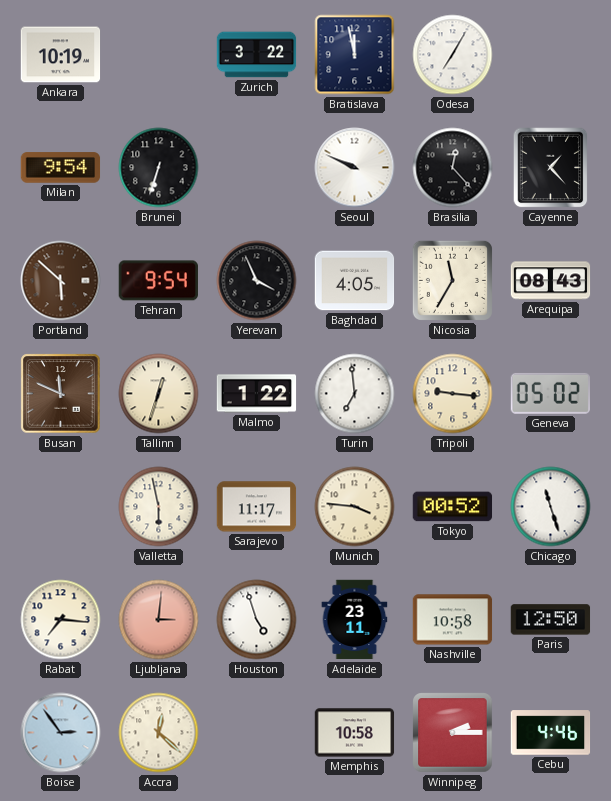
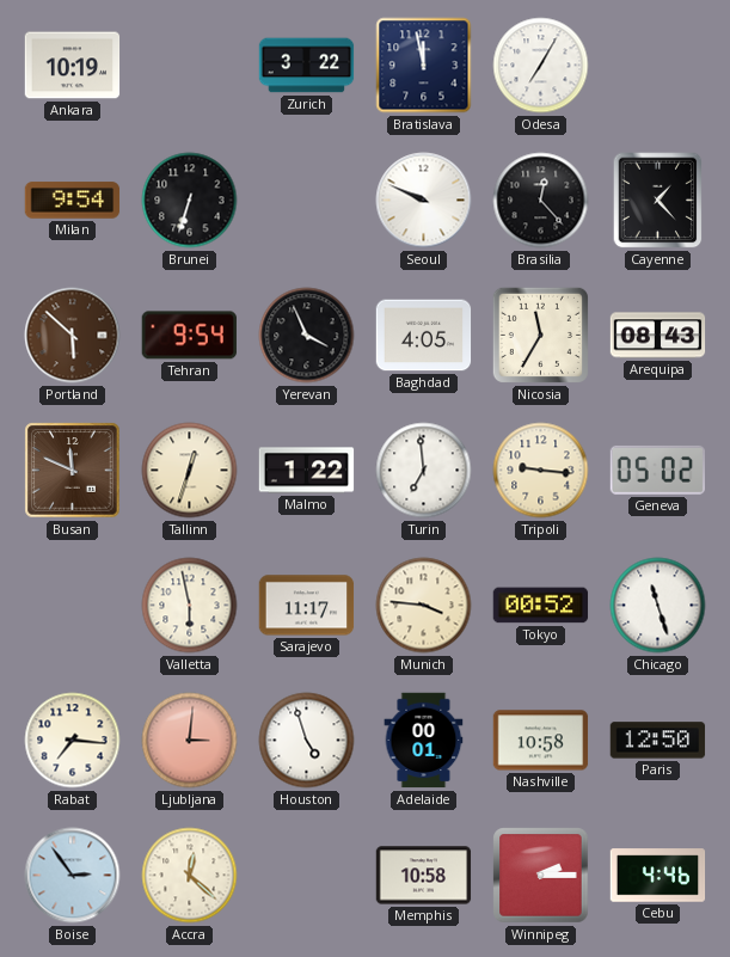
Adelaide: 23:11 -> 00:01 (424, 741)
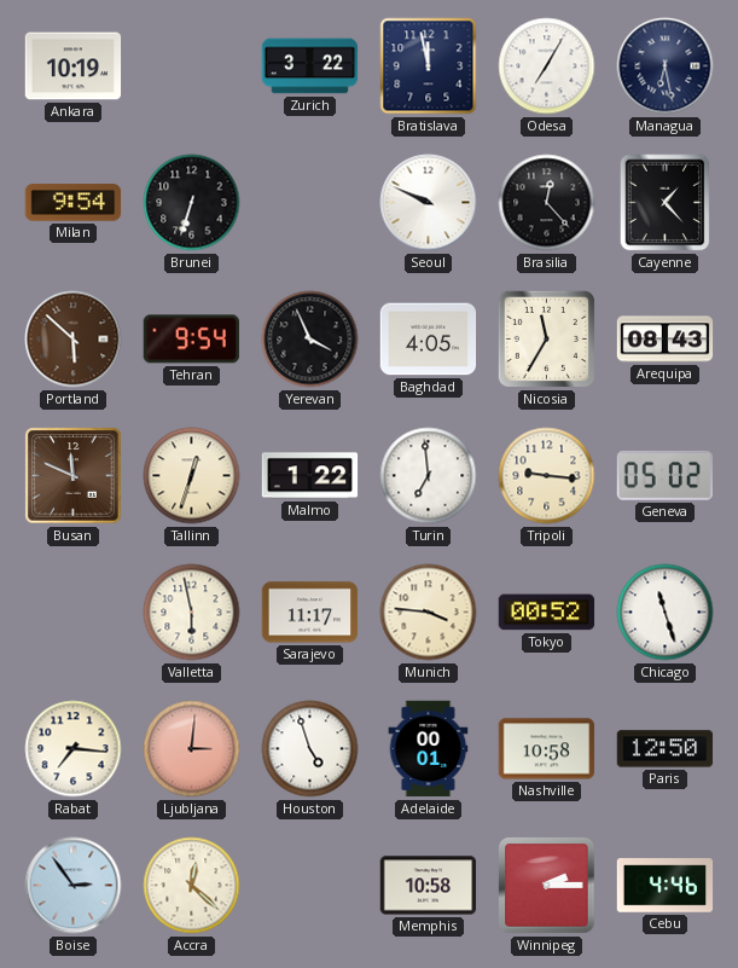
Managua: none -> 6:28 (666, 66)
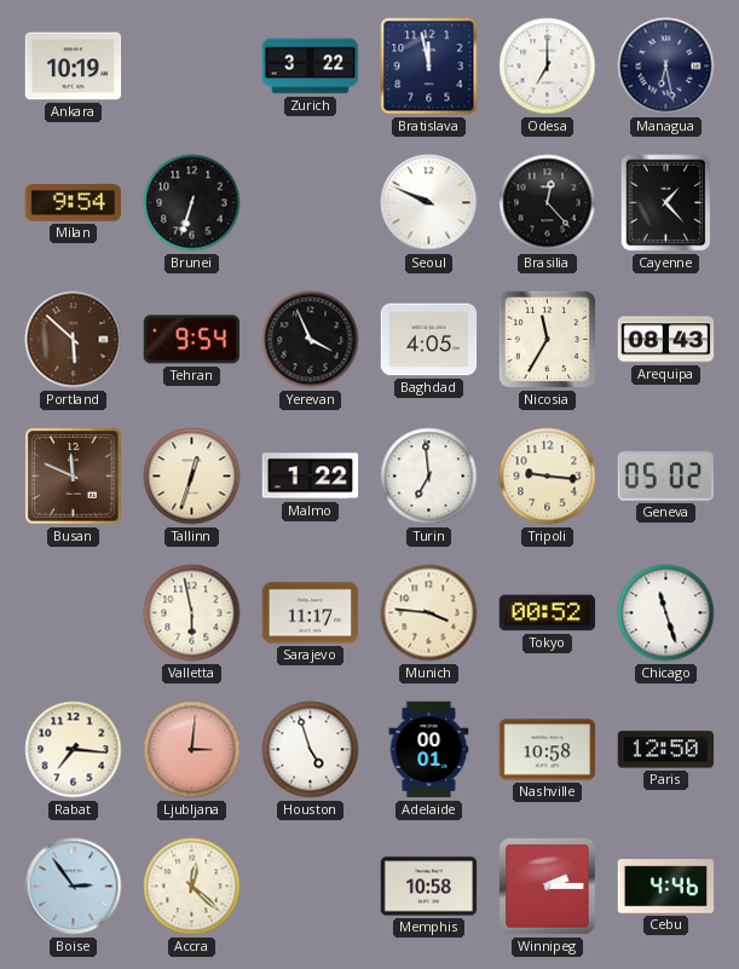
Odesa: 7:05 -> 7:00 (548, 67)
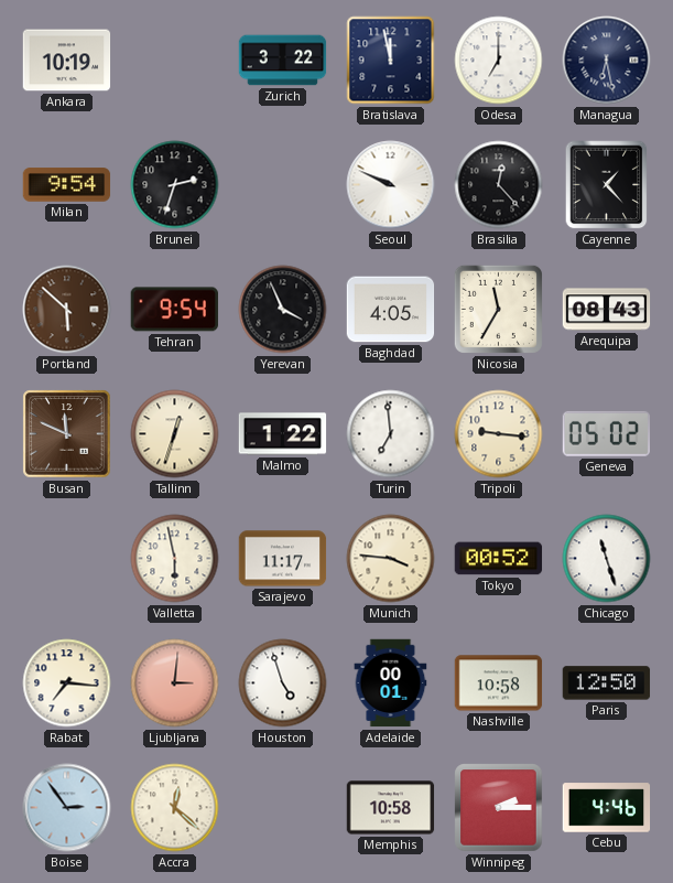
Brunei: 6:33 -> 2:33 (175, 185)
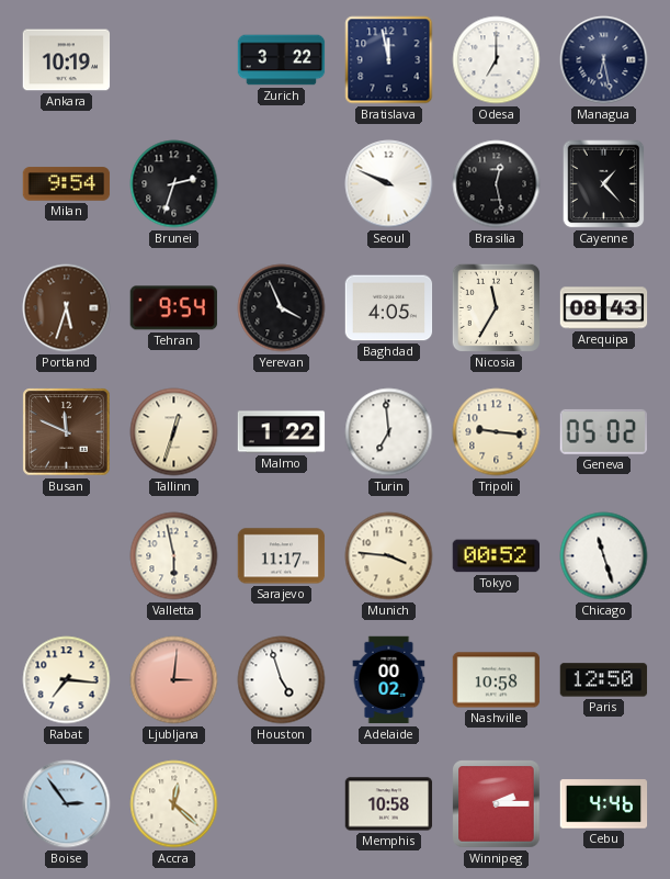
Brasilia: 12:23 -> 12:28 (497, 184)
Portland: 5:52 -> 5:33 (67, 308)
Adelaide: 00:01 -> 00:02 (389, 680)
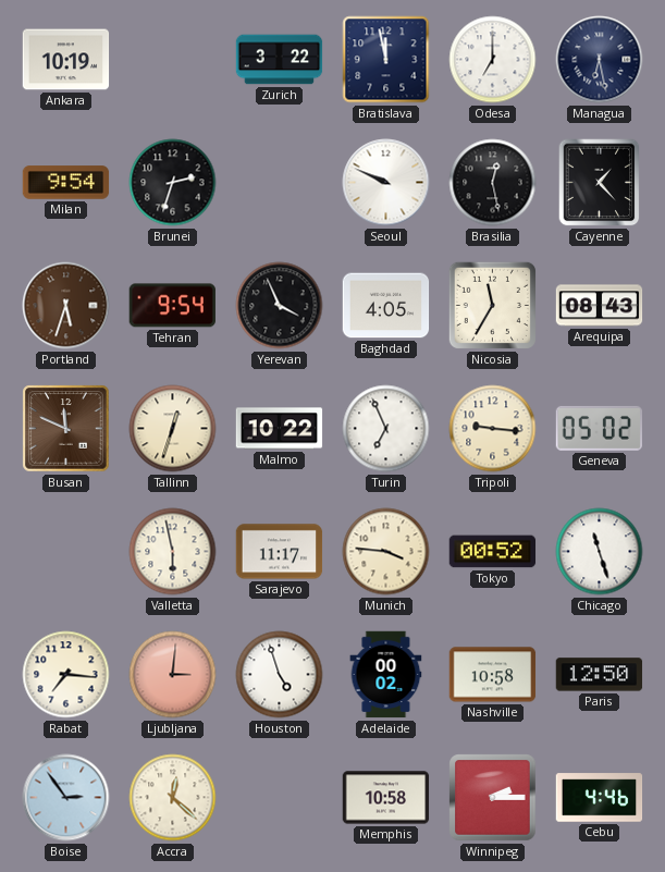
Malmo: 1:22 -> 10:22 (280, 429)
Turin: 6:59 -> 6:56 (386, 429)
